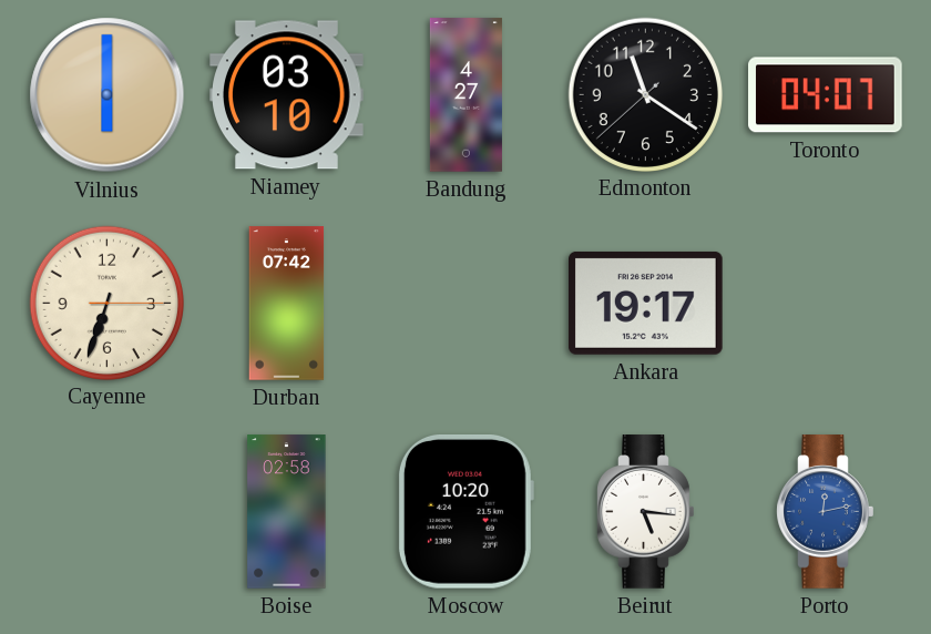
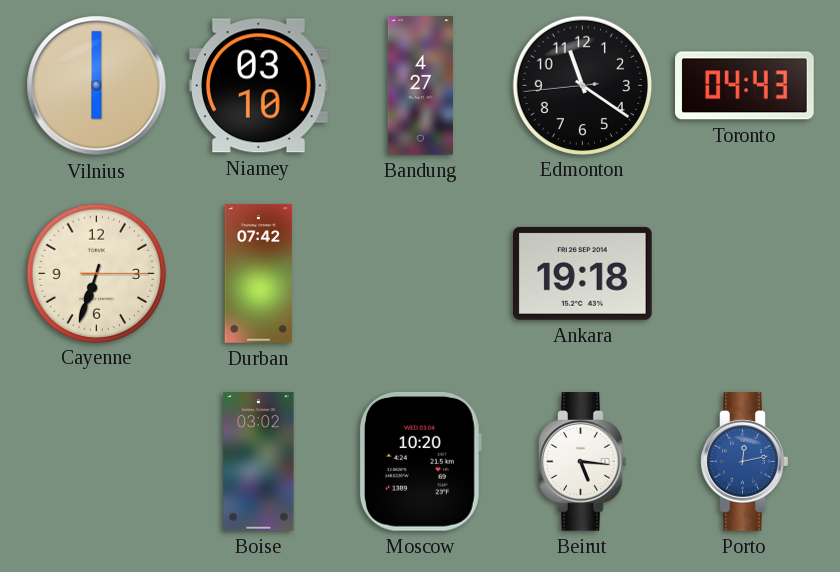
Edmonton: 11:20:38 -> 11:20:44 (582, 85)
Toronto: 04:07 -> 04:43 (745, 86)
Ankara: 19:17 -> 19:18 (583, 273)
Boise: 02:58 -> 03:02 (259, 462)
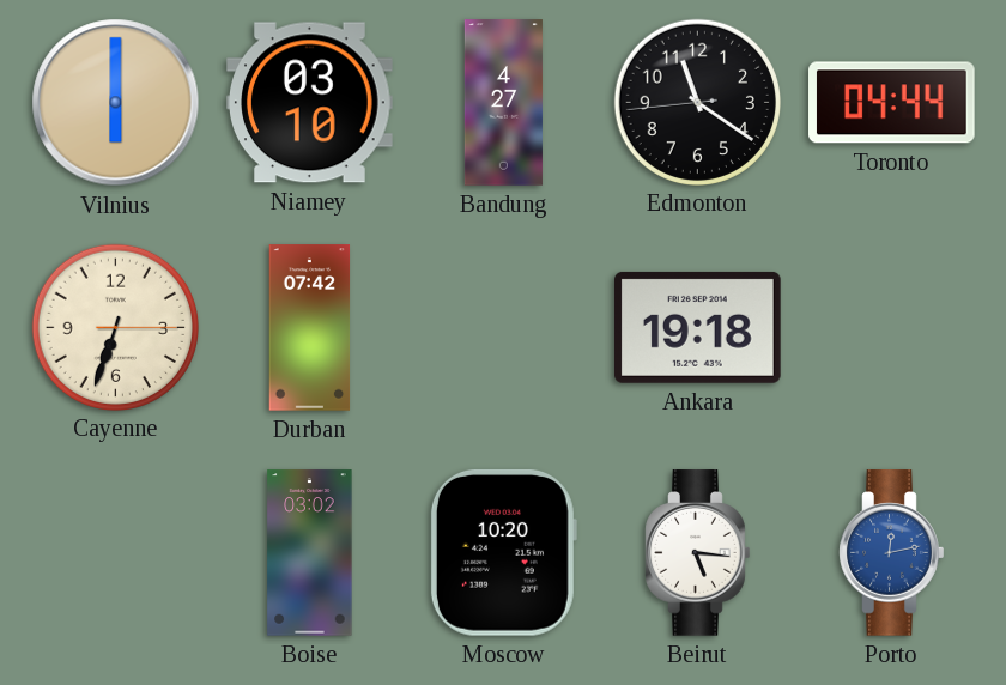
Toronto: 04:43 -> 04:44 (892, 103)
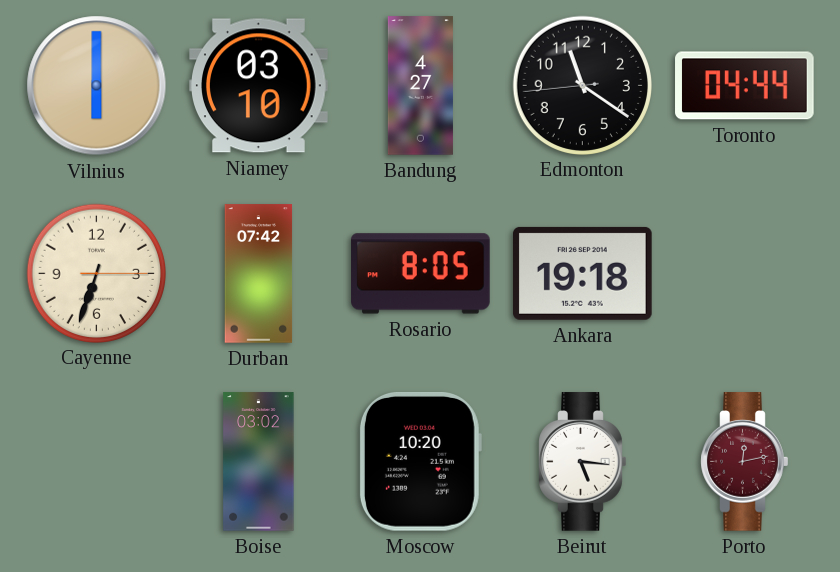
Rosario: none -> 8:05 (421, 274)
Porto dial: blue -> burgundy (745, 462)
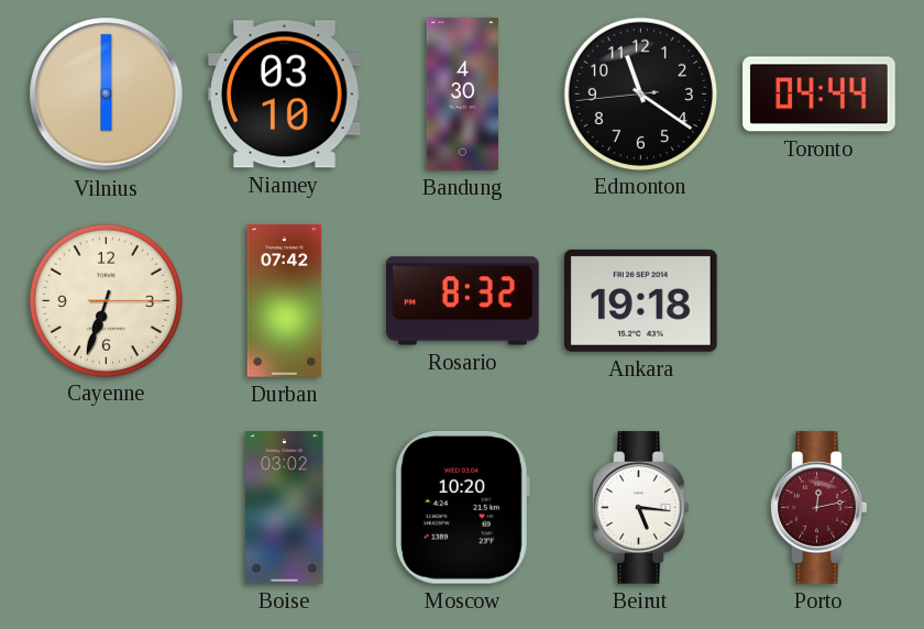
Bandung: 4:27 -> 4:30 (462, 95)
Rosario: 8:05 -> 8:32 (463, 301)
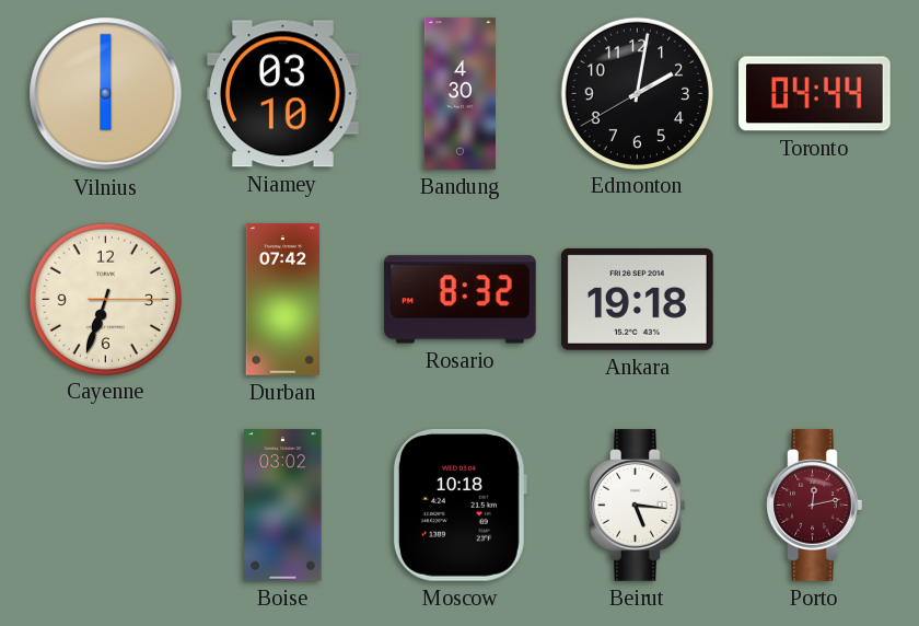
Edmonton: 11:20 -> 2:01 (637, 93)
Moscow: 10:20 -> 10:18 (460, 505)
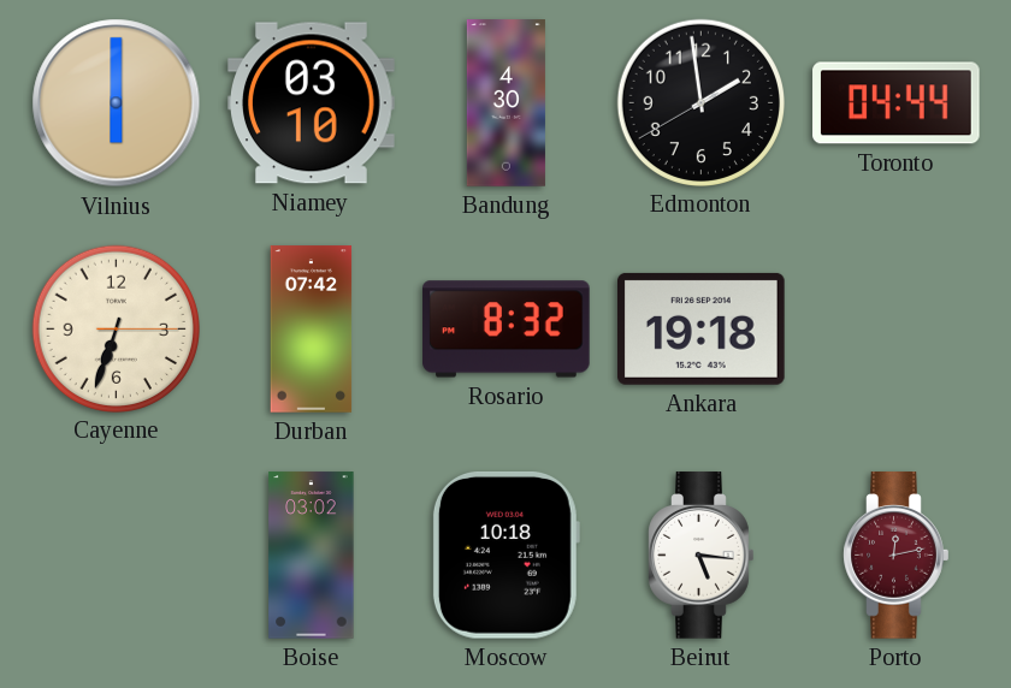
Edmonton: 2:01 -> 1:58 (700, 102)
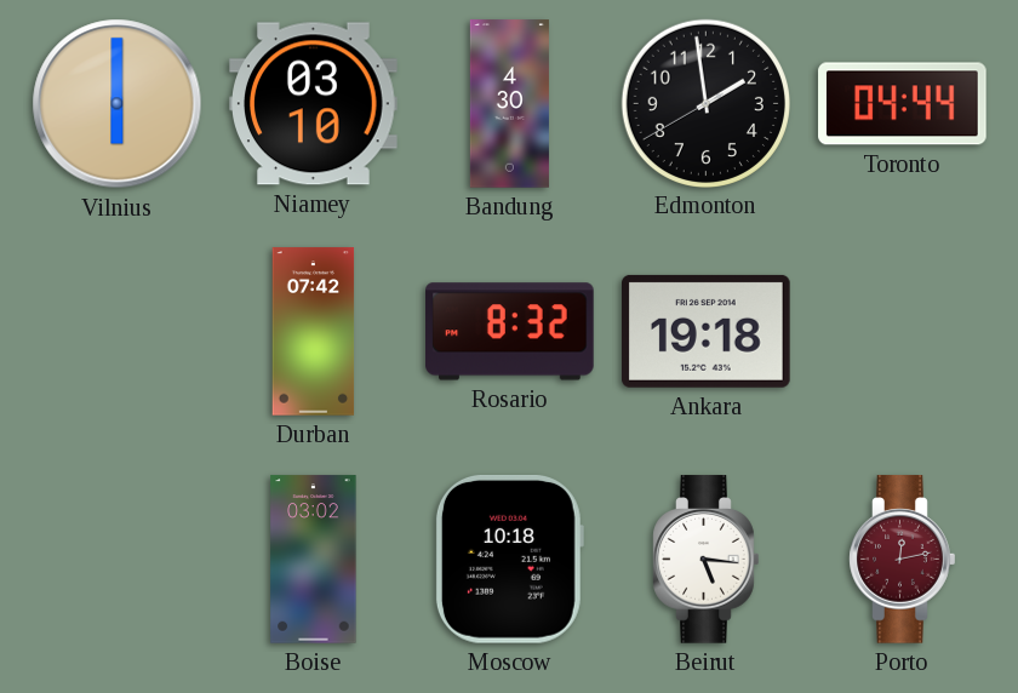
Cayenne: 6:33 -> none (116, 328)
